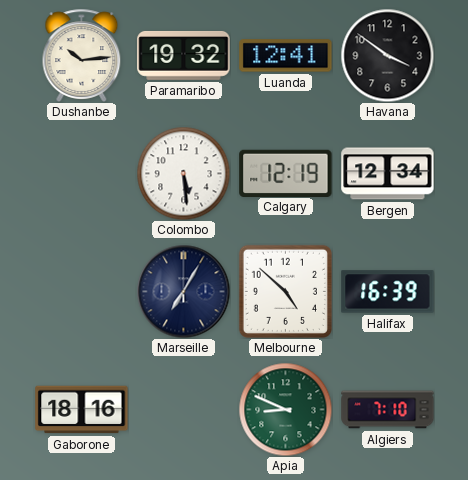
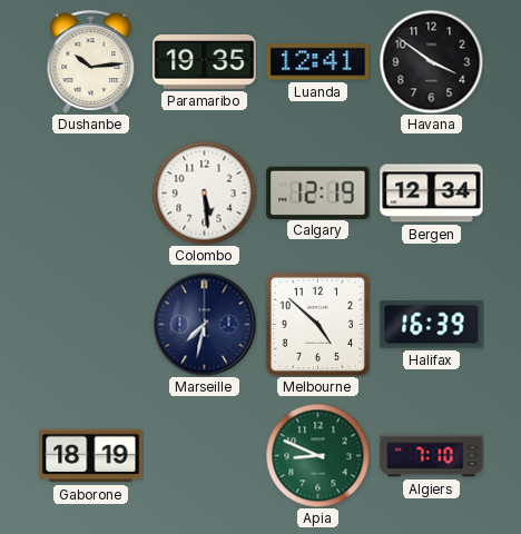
Paramaribo: 19:32 -> 19:35 (205, 61)
Marseille: 7:05 -> 7:32 (204, 324)
Gaborone: 18:16 -> 18:19 (91, 456)
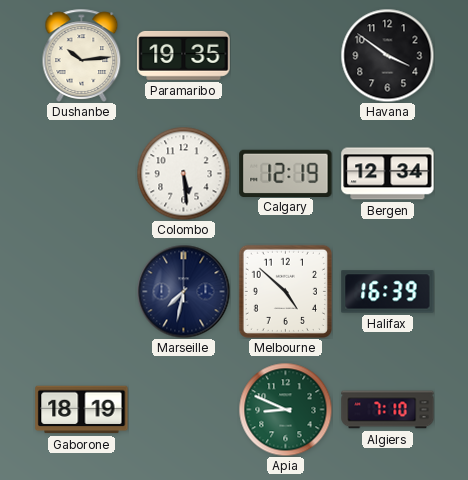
Luanda: 12:41 -> none (318, 62)
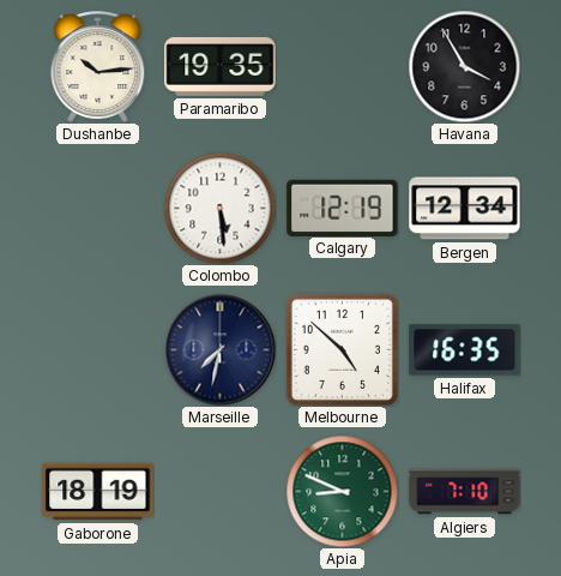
Havana: 3:51 -> 3:55 (464, 66)
Halifax: 16:39 -> 16:35 (465, 350)
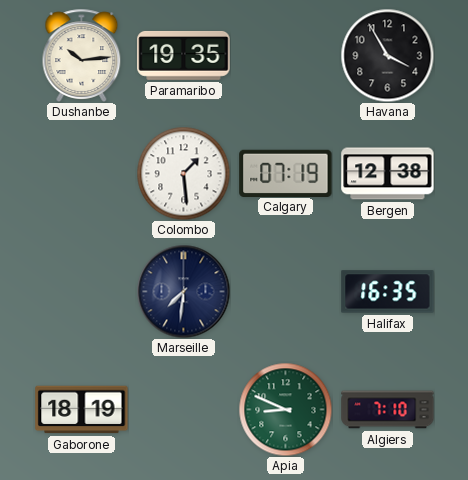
Colombo: 5:29 -> 1:29 (183, 173)
Calgary: 12:19 -> 07:19 (286, 173)
Bergen: 12:34 -> 12:38 (388, 174)
Marseille: 7:32 -> 7:31 (183, 291)
Melbourne: 4:52 -> none (342, 349)
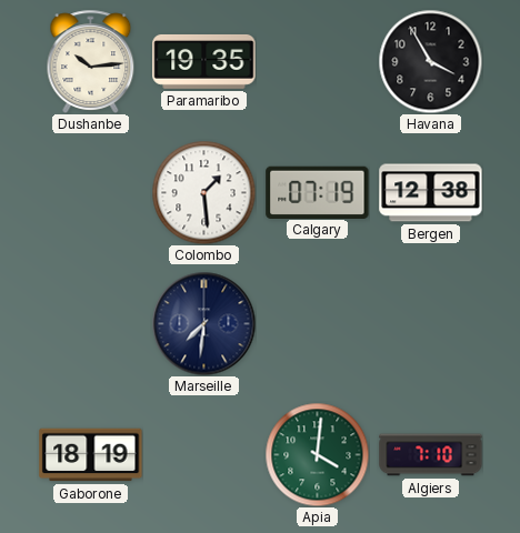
Halifax: 16:35 -> none (388, 292)
Apia: 8:49 -> 4:01 (317, 454)
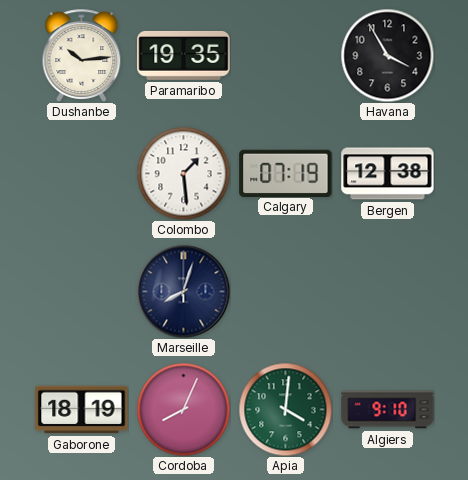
Marseille: 7:31 -> 8:03 (183, 291)
Cordoba: none -> 8:04 (183, 409)
Algiers: 7:10 -> 9:10 (388, 410)
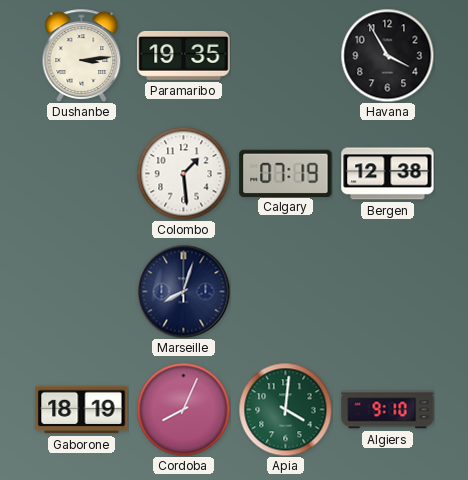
Dushanbe: 10:14 -> 3:14 (82, 55)
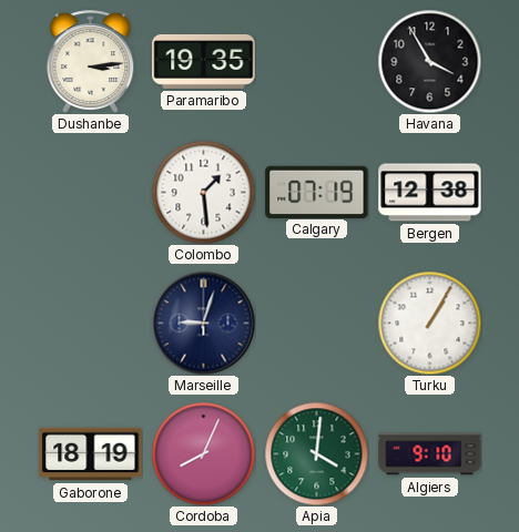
Marseille: 8:03 -> 9:03 (203, 323)
Turku: none -> 1:05 (429, 323)
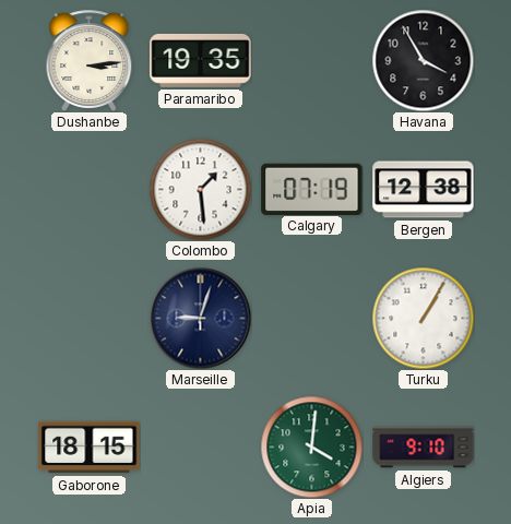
Gaborone: 18:19 -> 18:15 (90, 448)
Cordoba: 8:04 -> none (203, 453)
